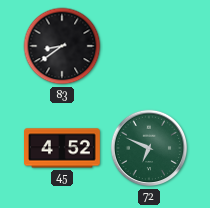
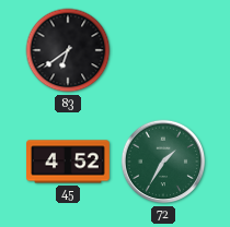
83: 8:39 -> 6:39 (68, 50)
72: 6:49 -> 1:35 (163, 162)
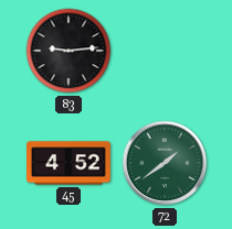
83: 6:39 -> 9:14 (68, 51)
72: 1:35 -> 1:39 (165, 163)
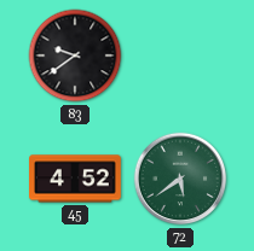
83: 9:14 -> 9:39 (75, 56)
72: 1:39 -> 5:39 (180, 179)
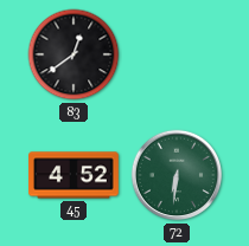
83: 9:39 -> 12:39 (74, 54)
72: 5:39 -> 6:31 (177, 175)
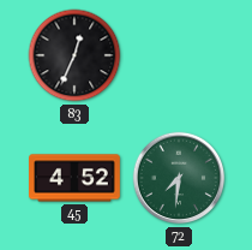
83: 12:39 -> 12:34 (74, 55)
72: 6:31 -> 7:31 (179, 178)
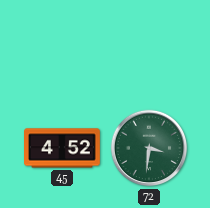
83: 12:34 -> none (74, 55)
72: 7:31 -> 3:31 (149, 148)
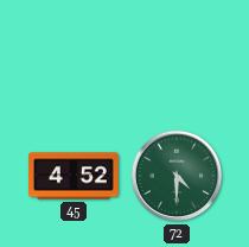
72: 3:31 -> 4:30 (177, 176)
